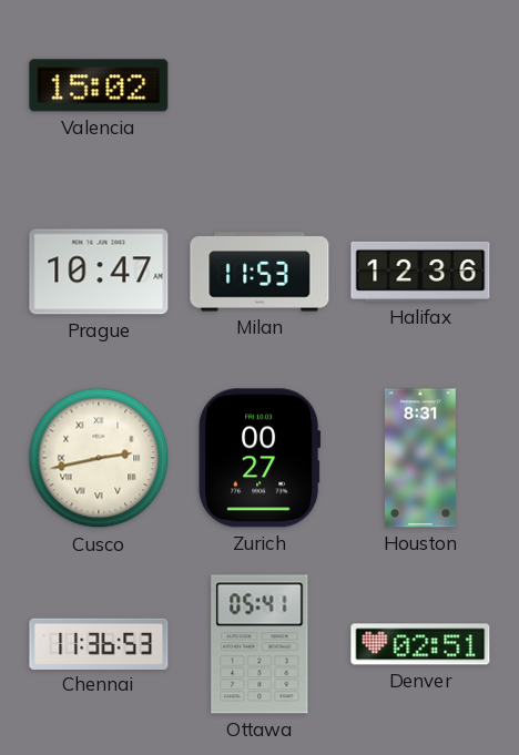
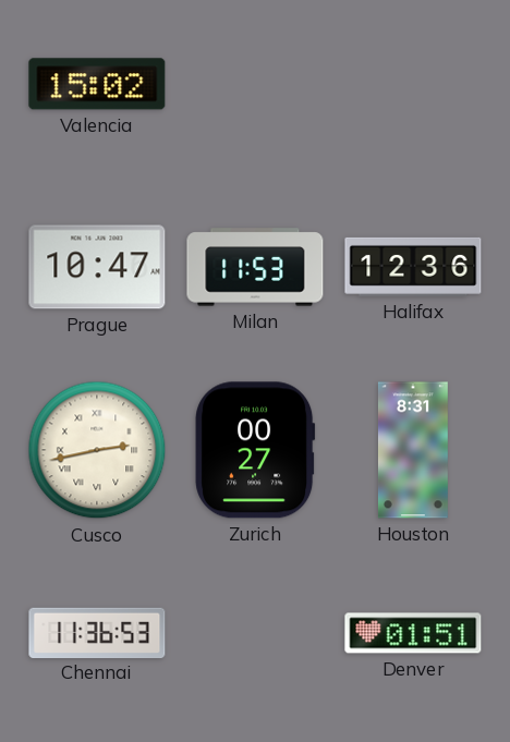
Ottawa: 05:41 -> none (259, 644)
Denver: 02:51 -> 01:51 (413, 633)
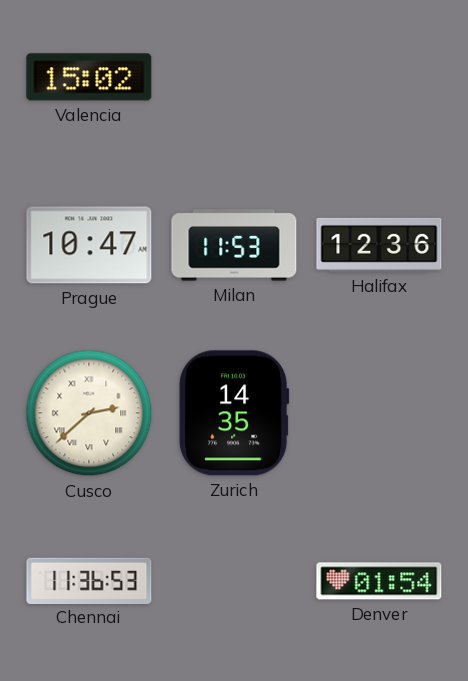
Cusco: 2:43 -> 2:38 (89, 413)
Zurich: 00:27 -> 14:35 (234, 413)
Houston: 8:31 -> none (413, 450)
Denver: 01:51 -> 01:54 (379, 581)
